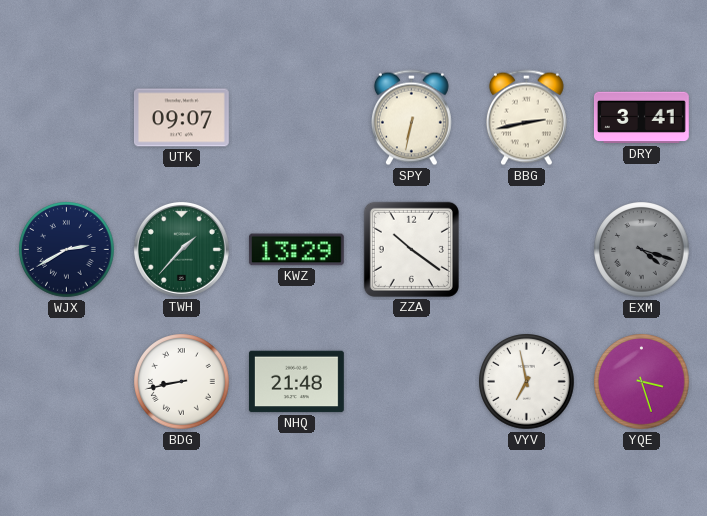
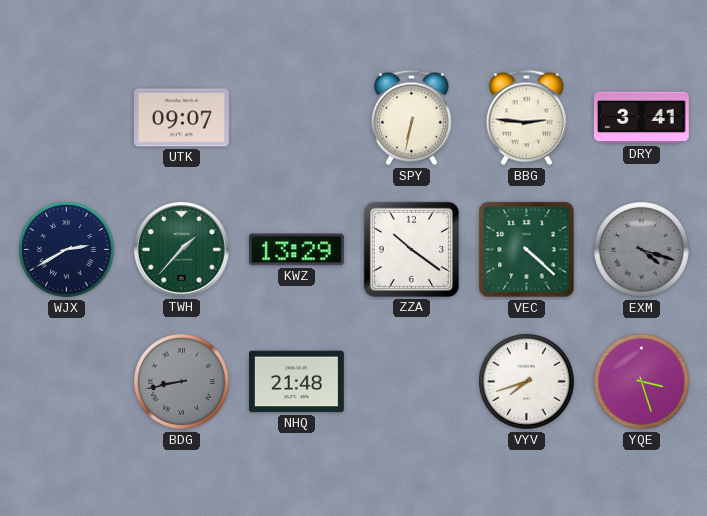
BBG: 2:43 -> 2:46 (526, 118)
VEC: none -> 4:22 (527, 250)
BDG dial: white -> grey (182, 382)
VYV: 6:58 -> 7:42 (527, 382)
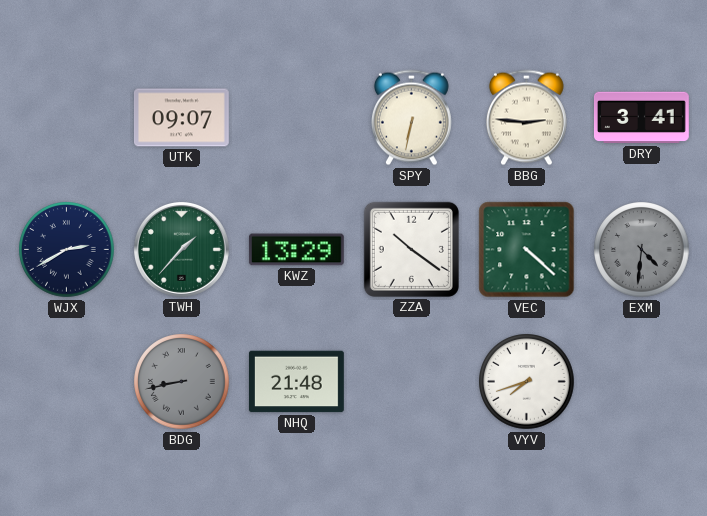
EXM: 4:18 -> 4:31 (642, 250)
YQE: 3:27 -> none (642, 382)
